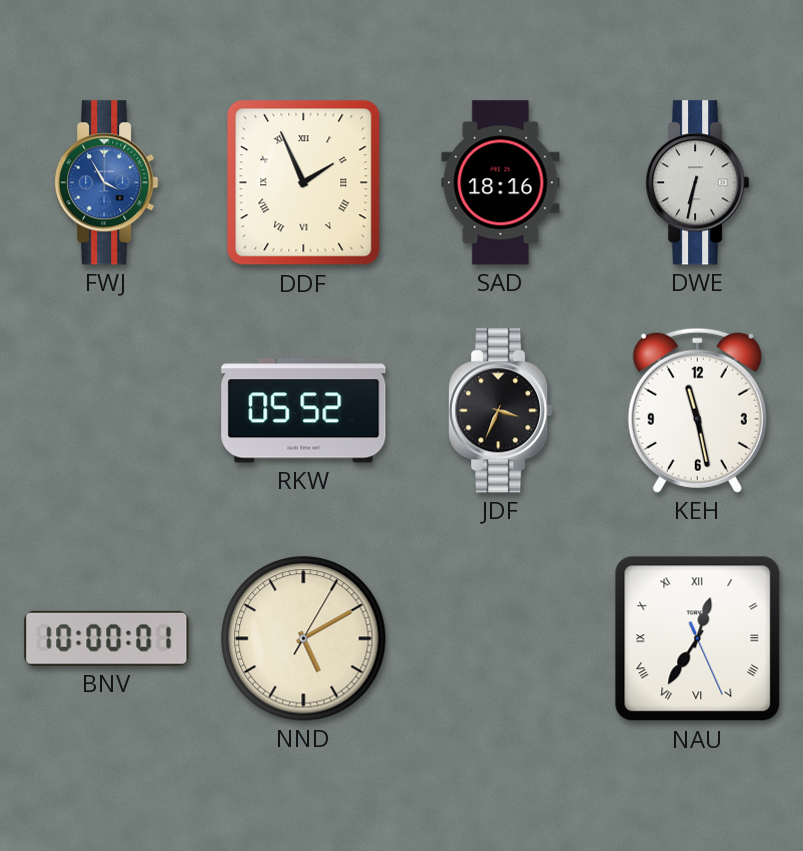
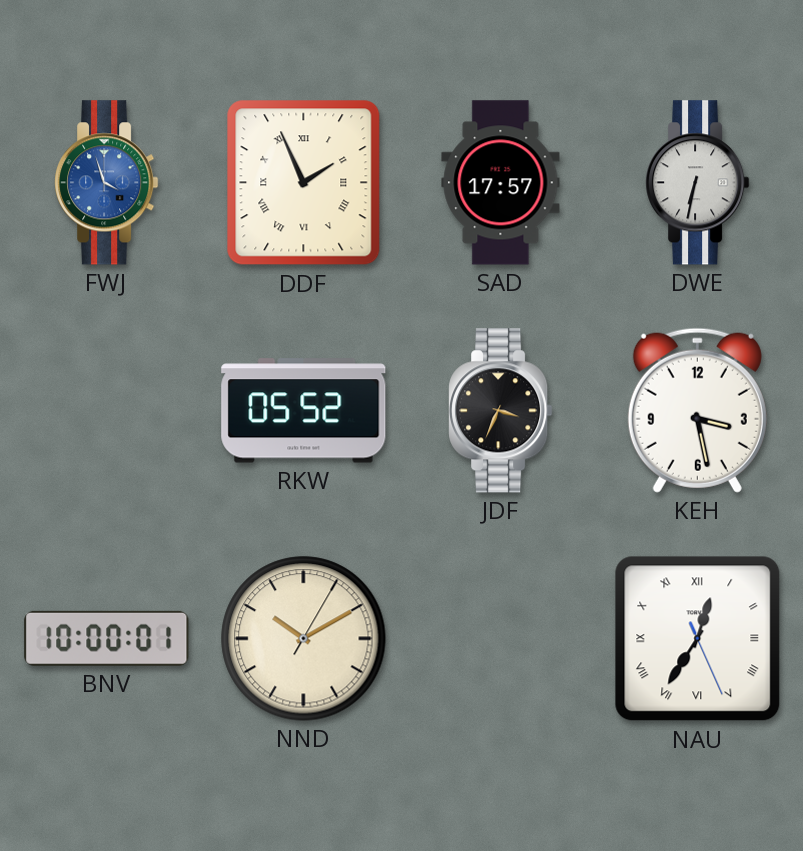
FWJ: 3:55 -> 3:57 (107, 183)
SAD: 18:16 -> 17:57 (501, 183)
KEH: 11:28 -> 3:28 (697, 410)
NND: 5:10 -> 10:10 (304, 639)
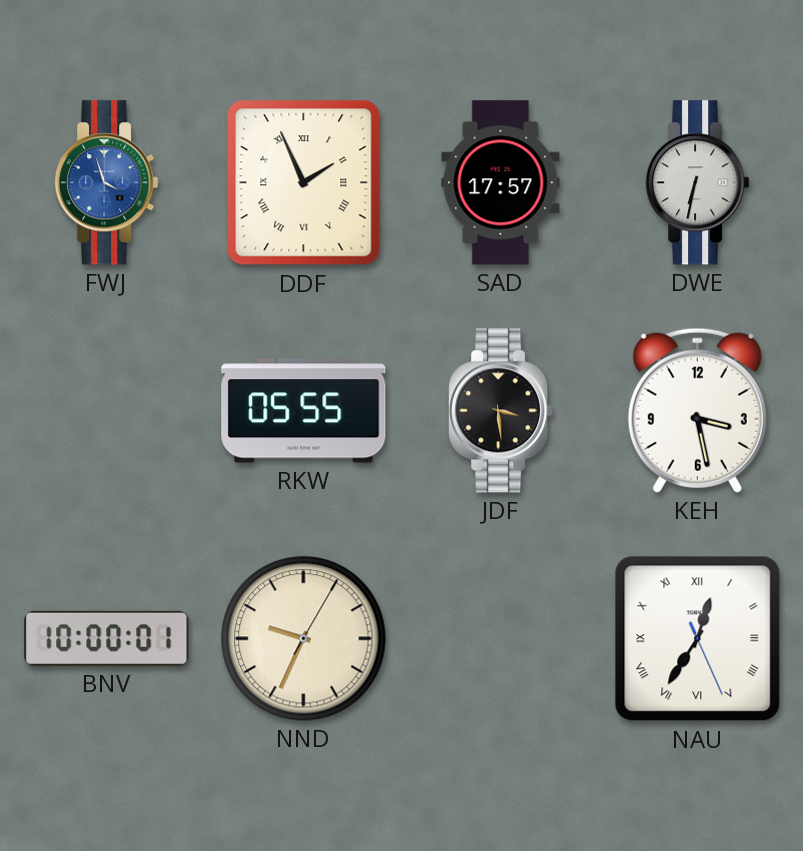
RKW: 05:52 -> 05:55 (304, 411)
JDF: 3:34 -> 3:29 (501, 411)
NND: 10:10 -> 9:34 (304, 639)
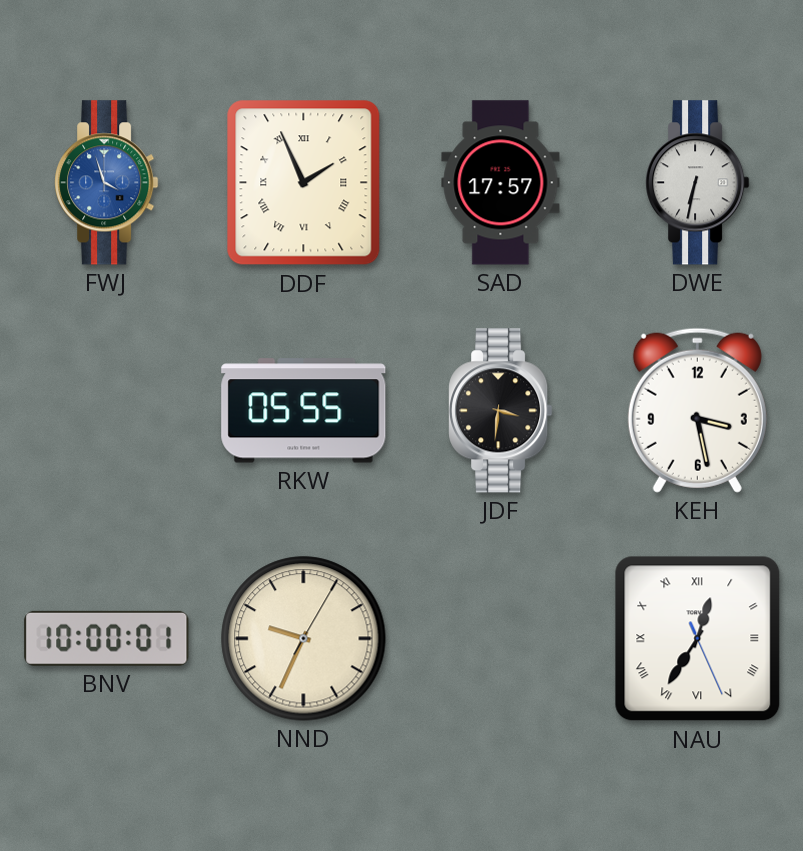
JDF: 3:29 -> 3:31 (501, 411)
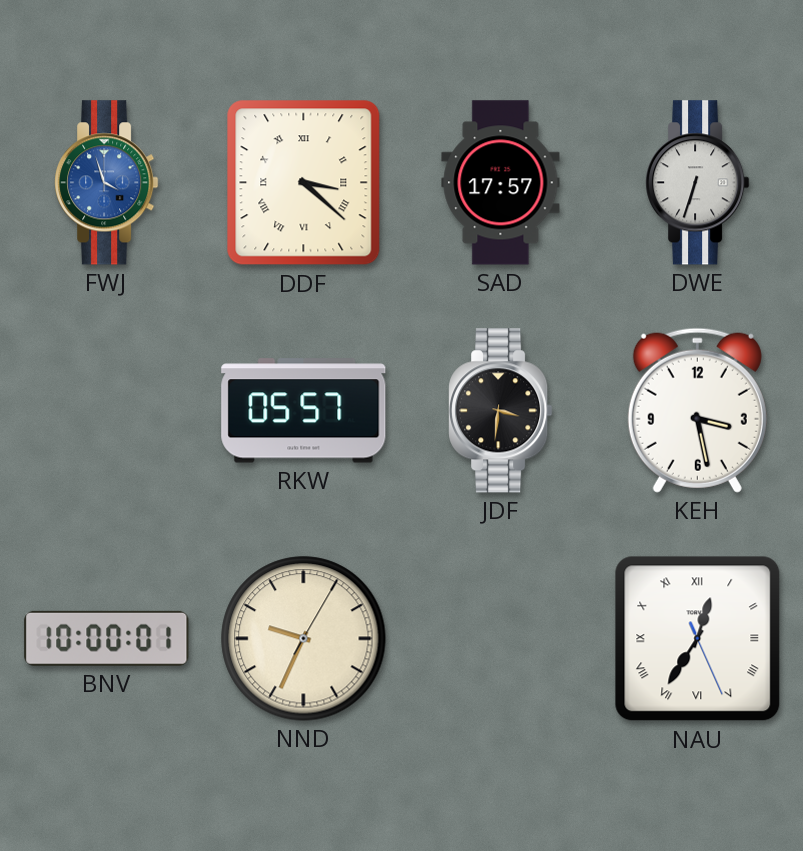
DDF: 1:56 -> 3:22 (304, 183)
DWE: 6:32 -> 6:33 (698, 183)
RKW: 05:55 -> 05:57 (304, 411)
